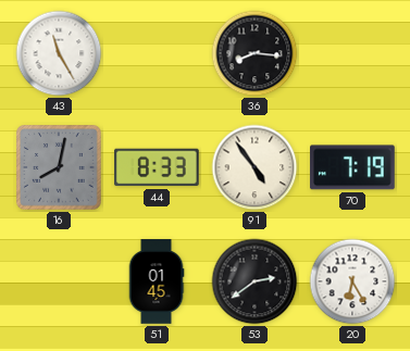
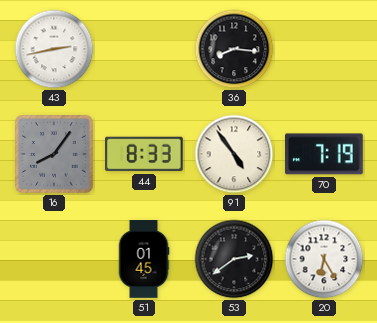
43: 11:25 -> 2:43 (54, 49)
16: 8:02 -> 8:06 (54, 154)
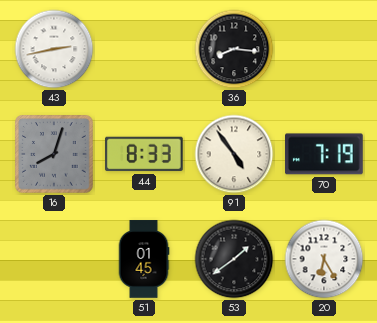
16: 8:06 -> 8:03 (54, 154)
53: 2:39 -> 1:39 (234, 259)
